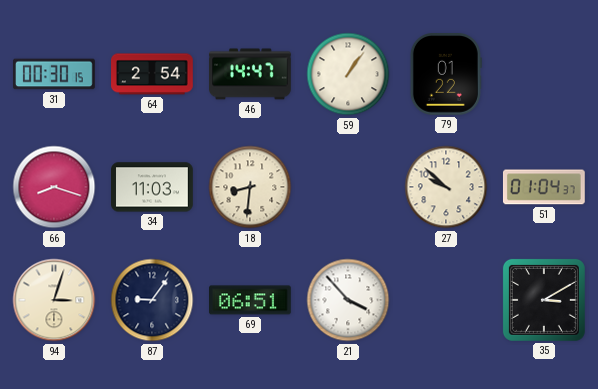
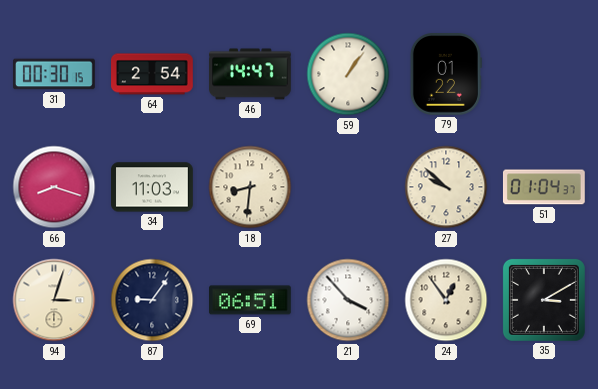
24: none -> 12:54 (446, 300)
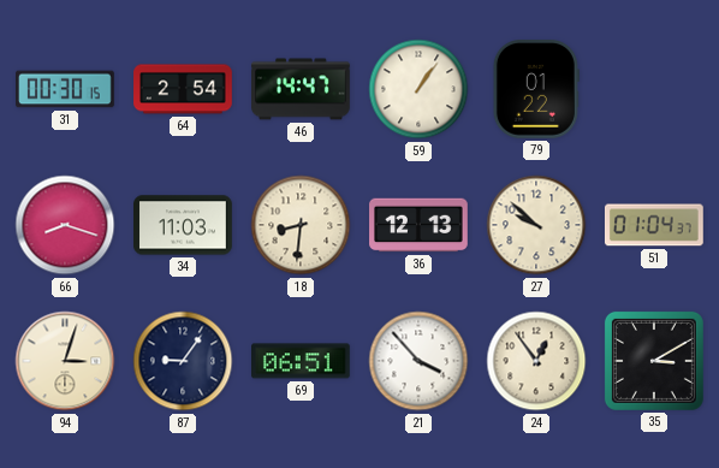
36: none -> 12:13 (418, 225)
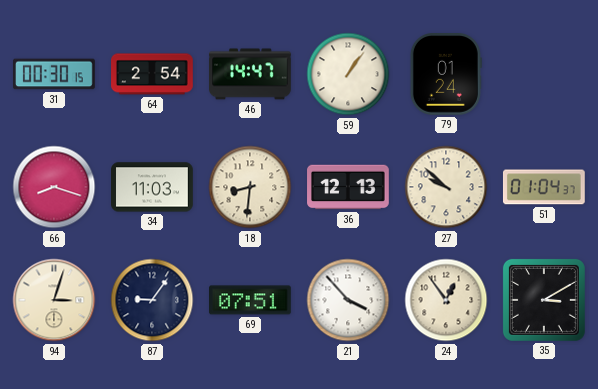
79: 01:22 -> 01:24 (446, 75)
69: 06:51 -> 07:51 (251, 300)
